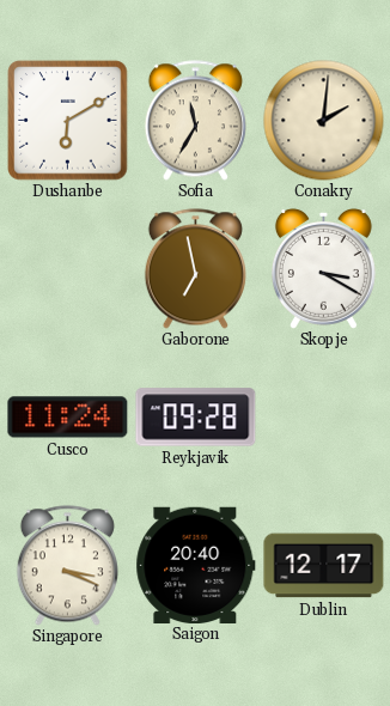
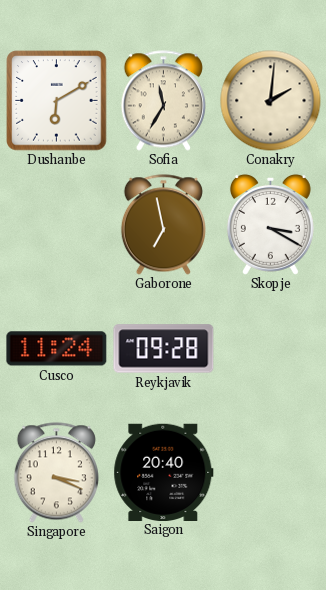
Dublin: 12:17 -> none (324, 566)
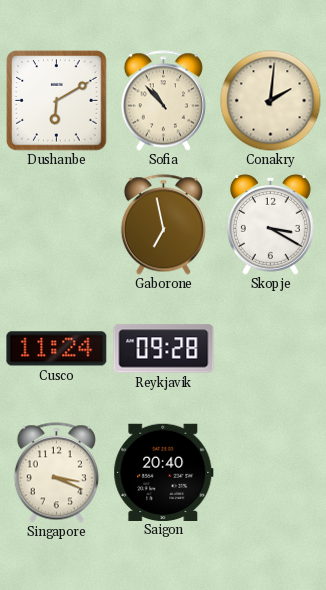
Sofia: 11:35 -> 10:53 (163, 101)
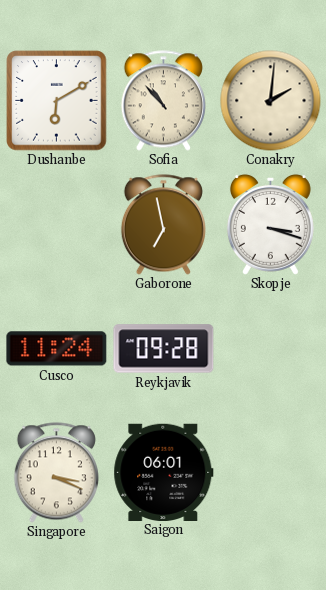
Skopje: 3:20 -> 3:18 (270, 224)
Saigon: 20:40 -> 06:01 (164, 472)
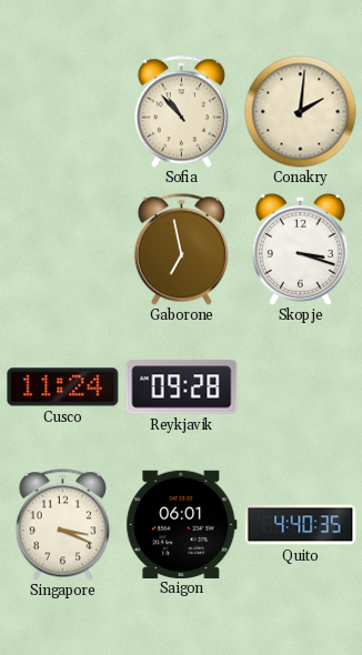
Dushanbe: 6:10 -> none (57, 101)
Quito: none -> 4:40 (301, 525)
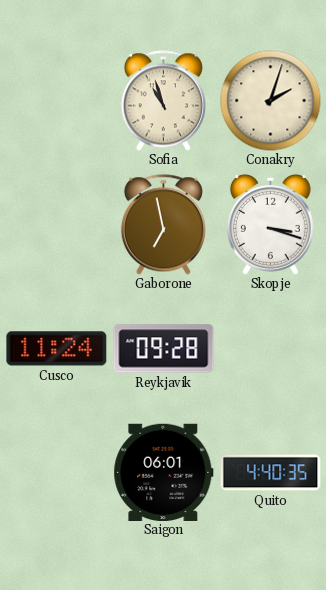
Sofia: 10:53 -> 10:57 (163, 101)
Conakry: 2:01 -> 2:03 (271, 101)
Singapore: 3:19 -> none (62, 525)
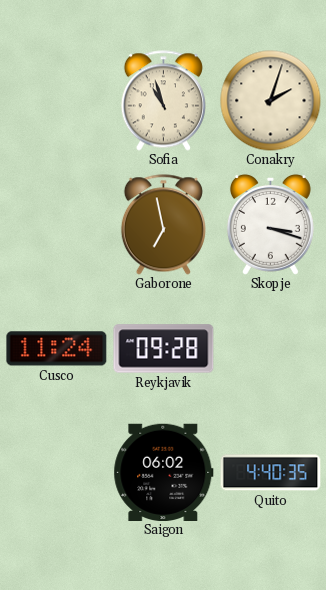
Saigon: 06:01 -> 06:02 (164, 472)
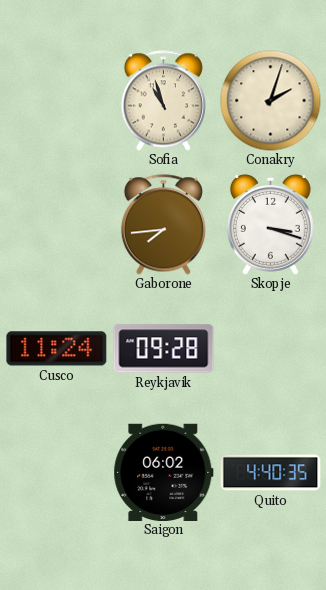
Gaborone: 6:58 -> 7:44 (163, 225)
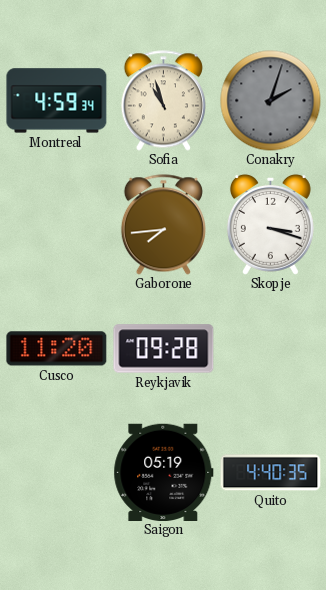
Montreal: none -> 4:59 (57, 101)
Conakry dial: cream -> grey (271, 101)
Cusco: 11:24 -> 11:20 (57, 349)
Saigon: 06:02 -> 05:19 (164, 472)
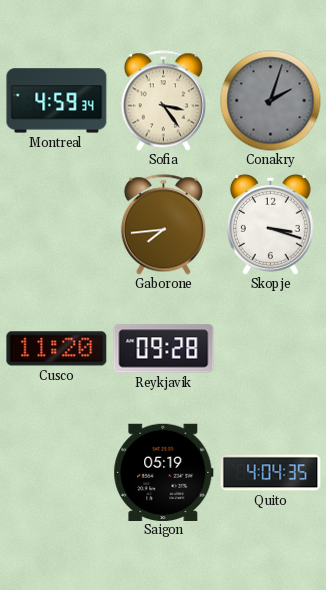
Sofia: 10:57 -> 3:24 (163, 101)
Quito: 4:40 -> 4:04 (271, 473)
